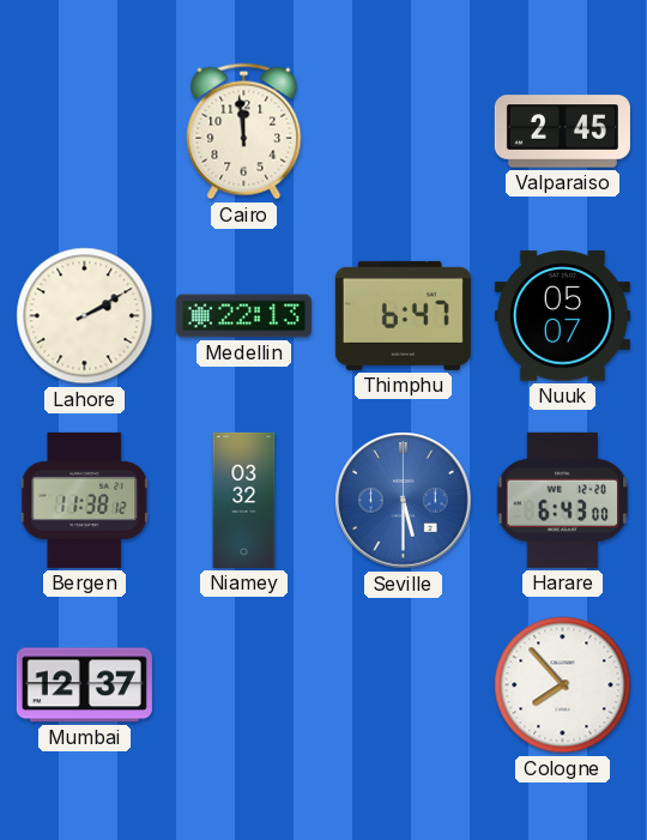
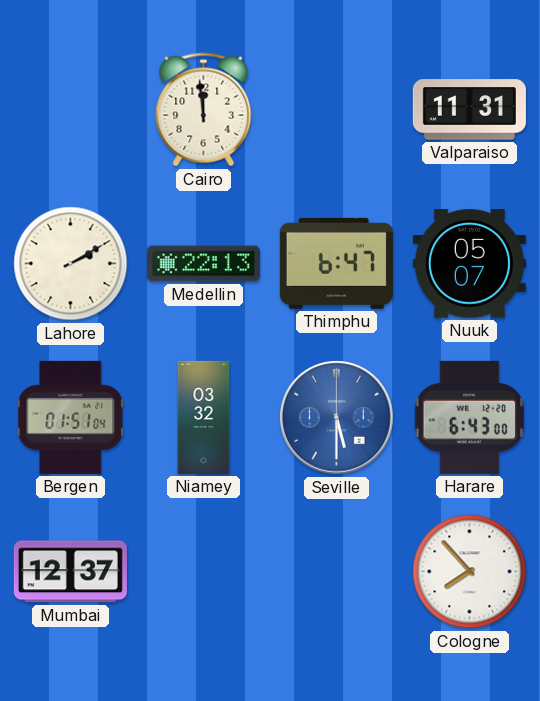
Valparaiso: 2:45 -> 11:31 (469, 110)
Bergen: 11:38 -> 01:51 (71, 417)
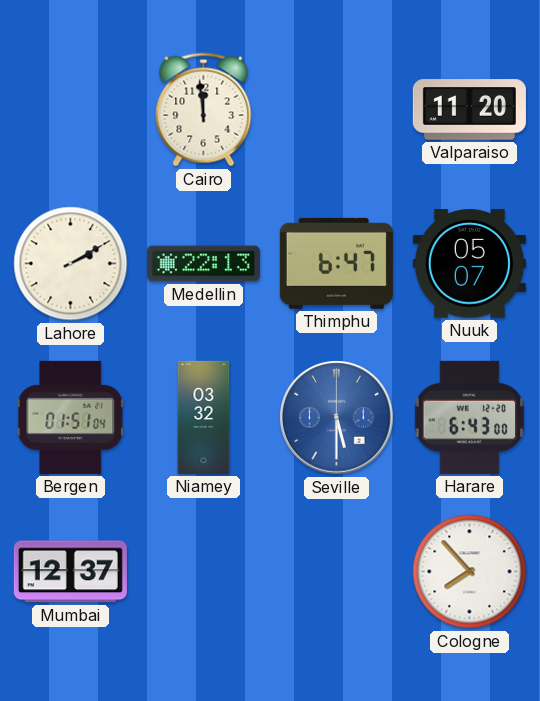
Valparaiso: 11:31 -> 11:20 (469, 110)
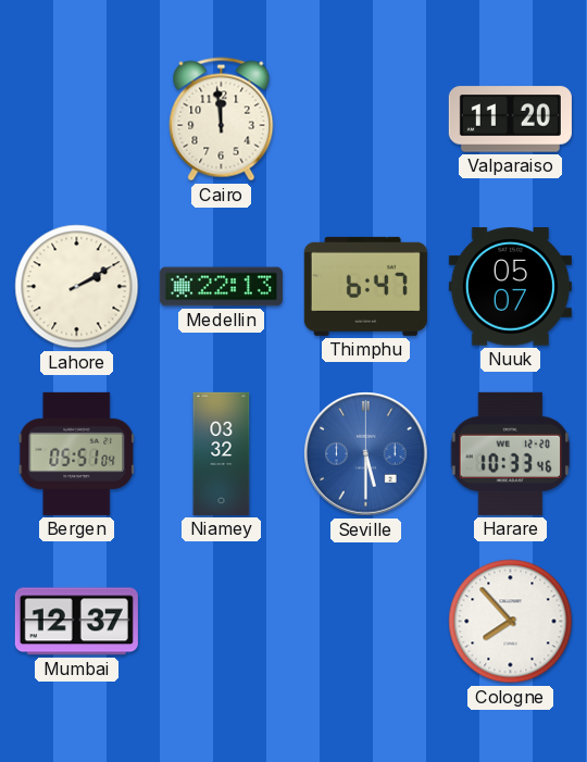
Bergen: 01:51 -> 05:51 (77, 453)
Harare: 6:43 -> 10:33 (511, 453)
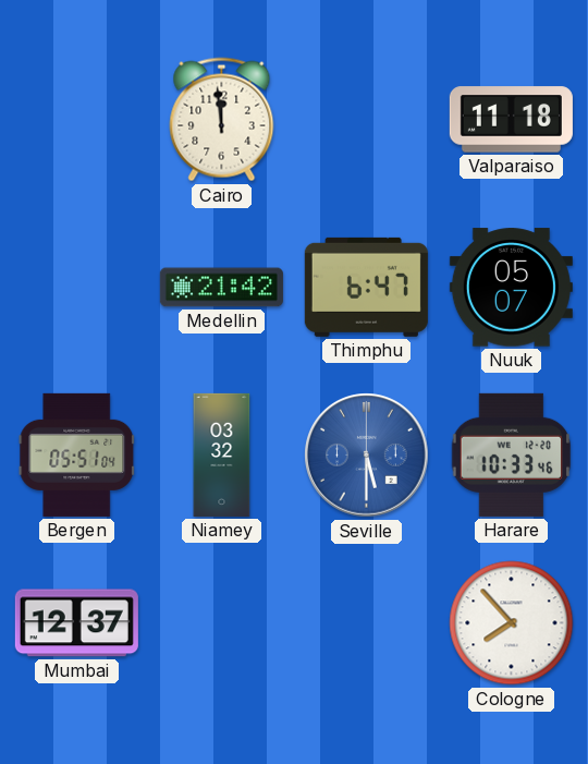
Valparaiso: 11:20 -> 11:18 (511, 120)
Lahore: 2:10 -> none (77, 287)
Medellin: 22:13 -> 21:42 (221, 288)
